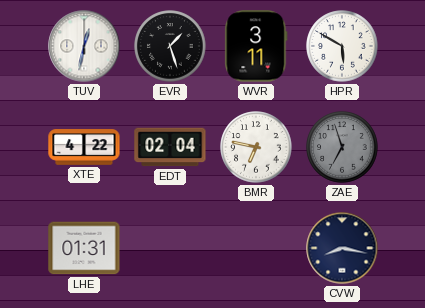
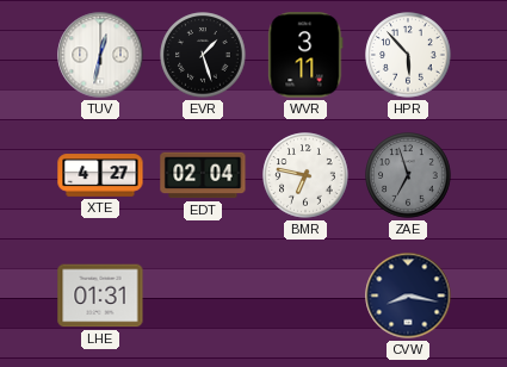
HPR: 5:50 -> 5:53 (408, 55)
XTE: 4:22 -> 4:27 (100, 175)
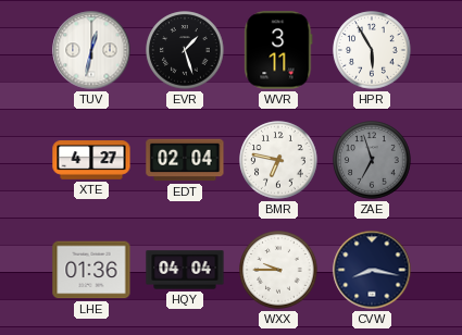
HPR: 5:53 -> 5:55 (372, 50)
LHE: 01:31 -> 01:36 (91, 270)
HQY: none -> 04:04 (185, 270)
WXX: none -> 9:45 (278, 270)
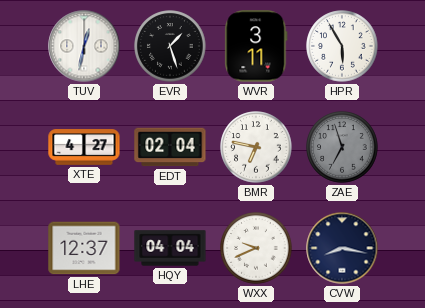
LHE: 01:36 -> 12:37 (84, 248)
WXX: 9:45 -> 9:41 (256, 248)
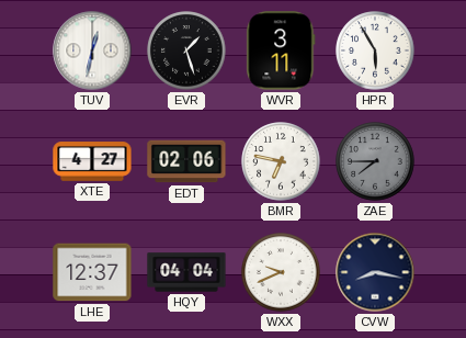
EDT: 02:04 -> 02:06 (186, 161)
ZAE: 6:57 -> 7:45 (375, 161)
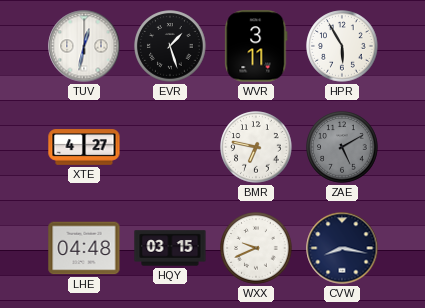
EDT: 02:06 -> none (186, 161)
ZAE: 7:45 -> 5:10 (342, 147)
LHE: 12:37 -> 04:48 (84, 248)
HQY: 04:04 -> 03:15 (170, 248)
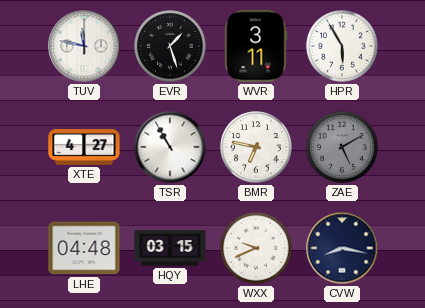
TUV: 12:32 -> 11:47 (84, 46)
TSR: none -> 10:55 (170, 147)
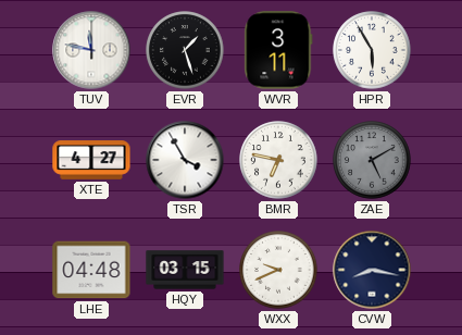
TSR: 10:55 -> 3:55 (185, 160)
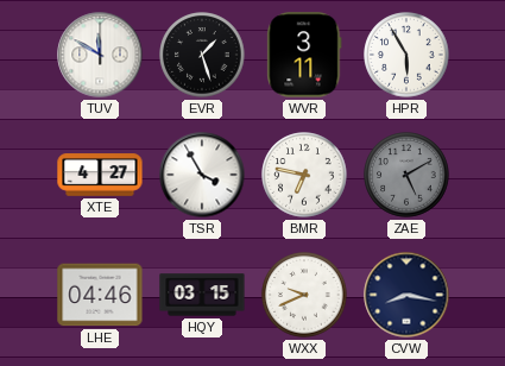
TUV: 11:47 -> 11:50 (100, 55)
LHE: 04:48 -> 04:46 (100, 295)
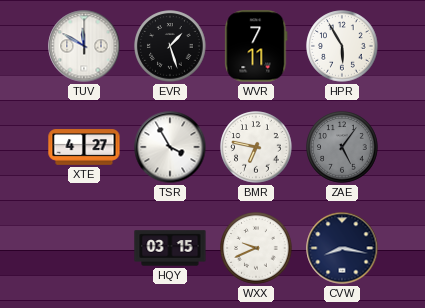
WVR: 3:11 -> 7:11 (256, 46)
ZAE: 5:10 -> 5:06 (342, 147)
LHE: 04:46 -> none (100, 295)
